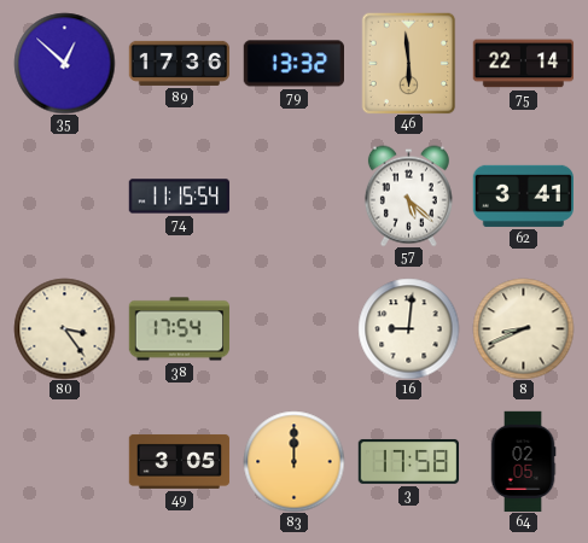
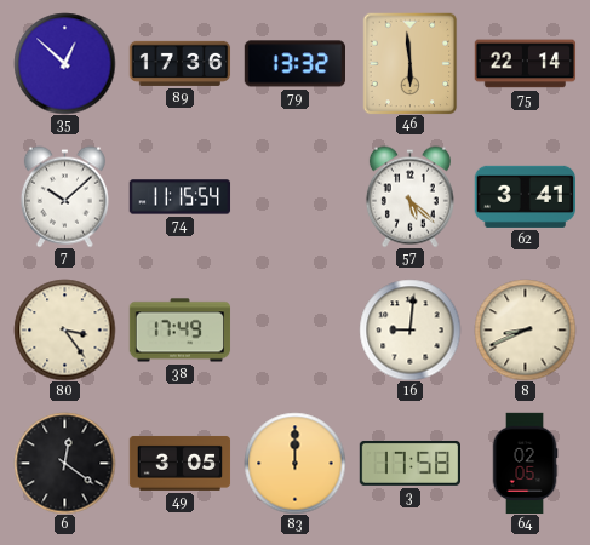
7: none -> 10:08 (64, 196)
38: 17:54 -> 17:49 (179, 331)
6: none -> 12:21 (64, 463)
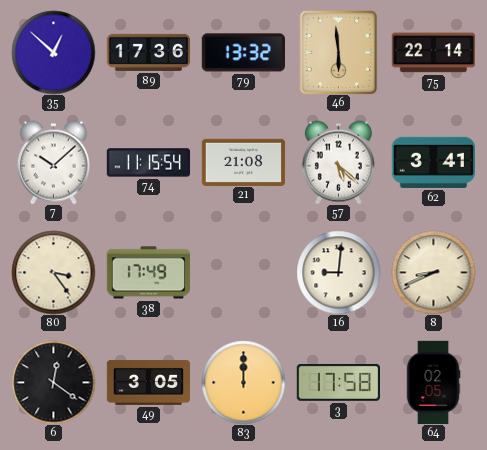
21: none -> 21:08 (243, 162)
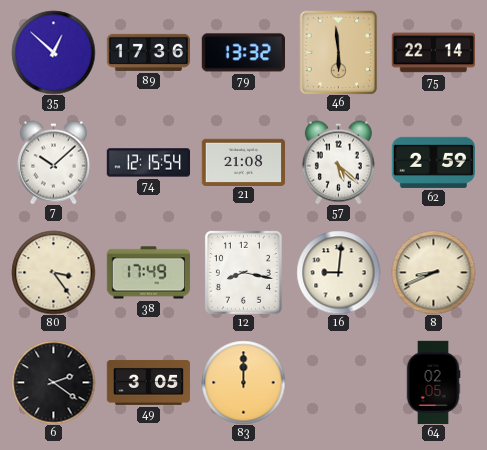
74: 11:15 -> 12:15 (148, 163)
62: 3:41 -> 2:59 (433, 162)
12: none -> 8:17 (243, 272)
6: 12:21 -> 2:21 (53, 382)
3: 17:58 -> none (338, 382)
